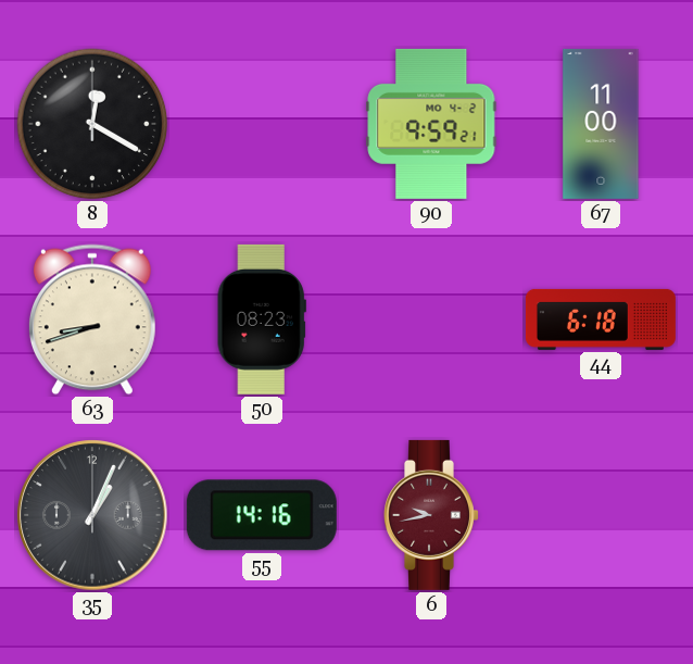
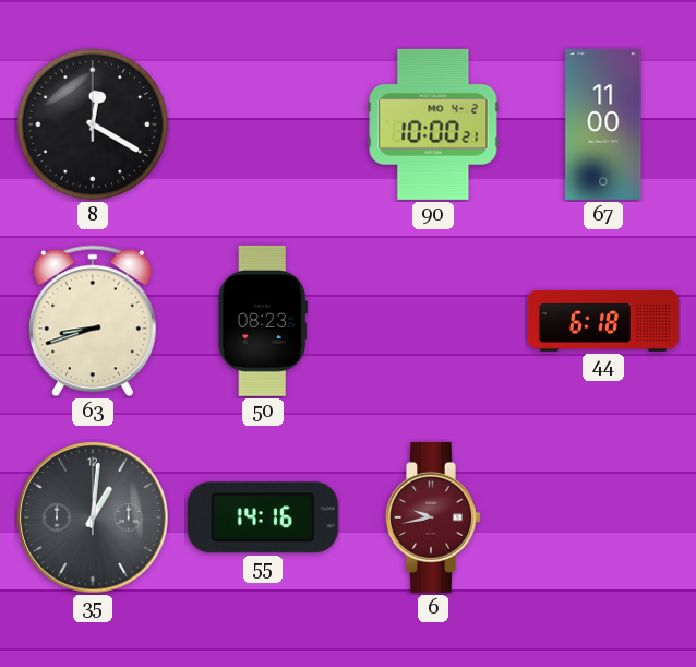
90: 9:59 -> 10:00 (433, 124)
35: 1:04 -> 1:01 (93, 517)
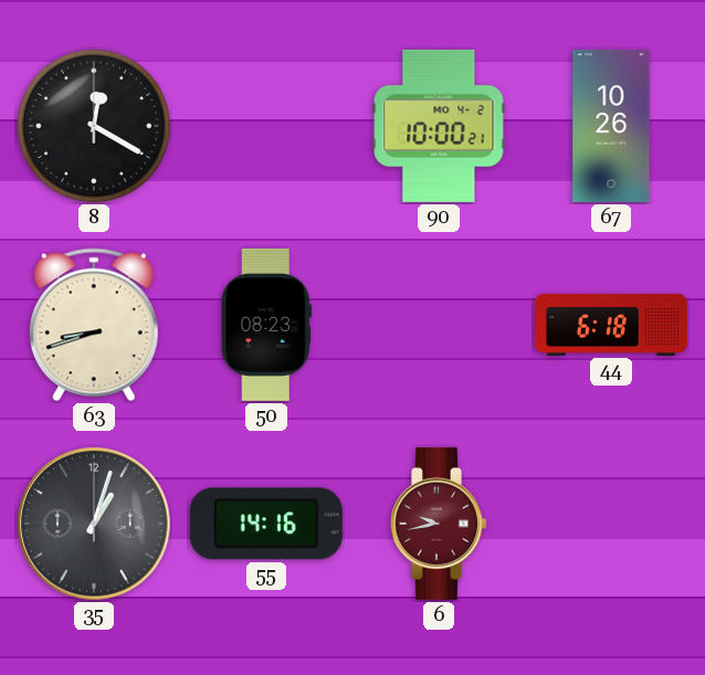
67: 11:00 -> 10:26 (611, 126)
35: 1:01 -> 1:03 (94, 524)
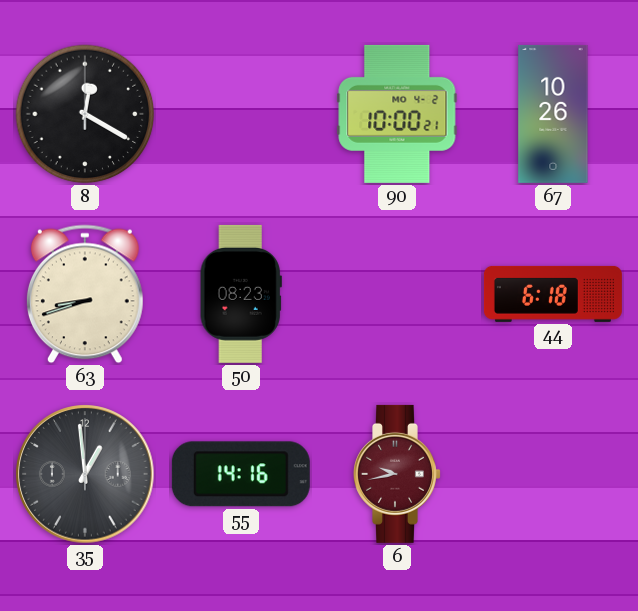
35: 1:03 -> 12:59 (85, 474)
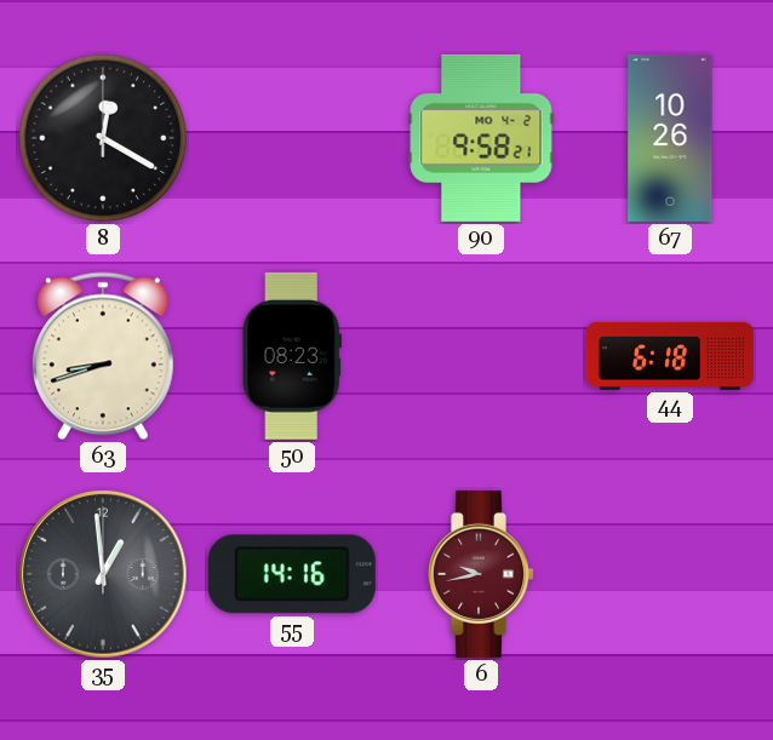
90: 10:00 -> 9:58 (481, 138)
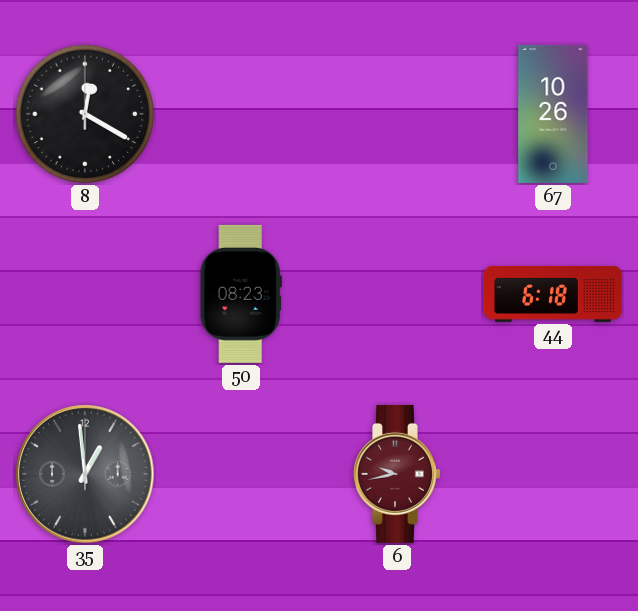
90: 9:58 -> none (481, 138)
63: 8:42 -> none (103, 356)
55: 14:16 -> none (292, 574)
